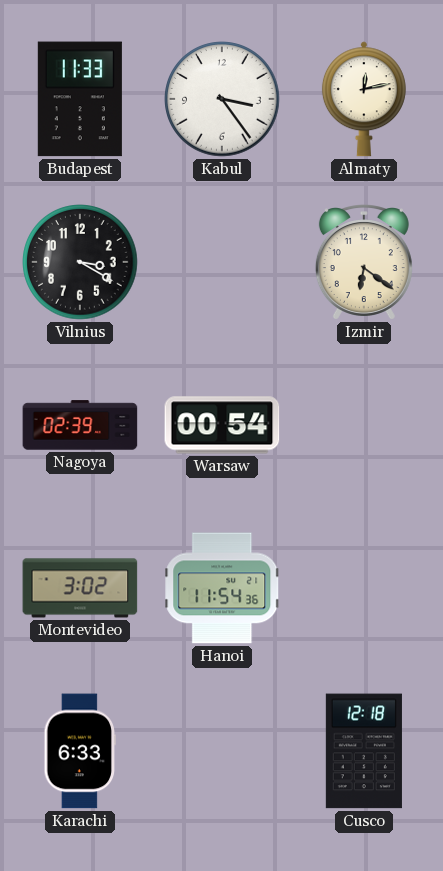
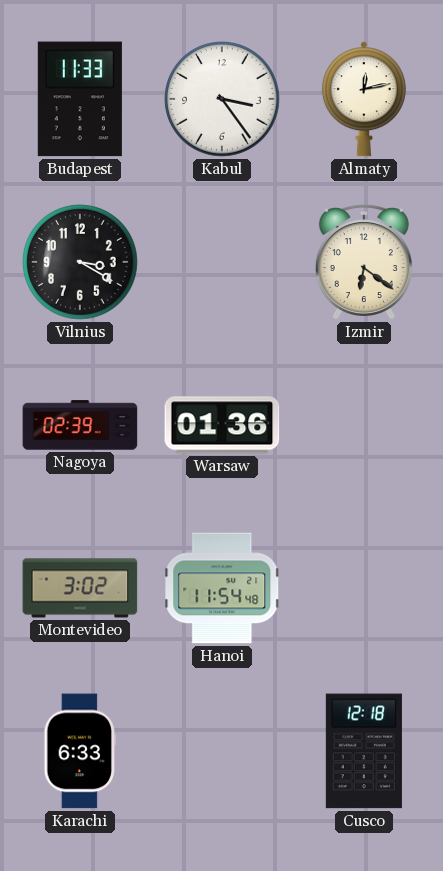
Warsaw: 00:54 -> 01:36 (222, 425)
Hanoi: 11:54:36 -> 11:54:48 (222, 588)
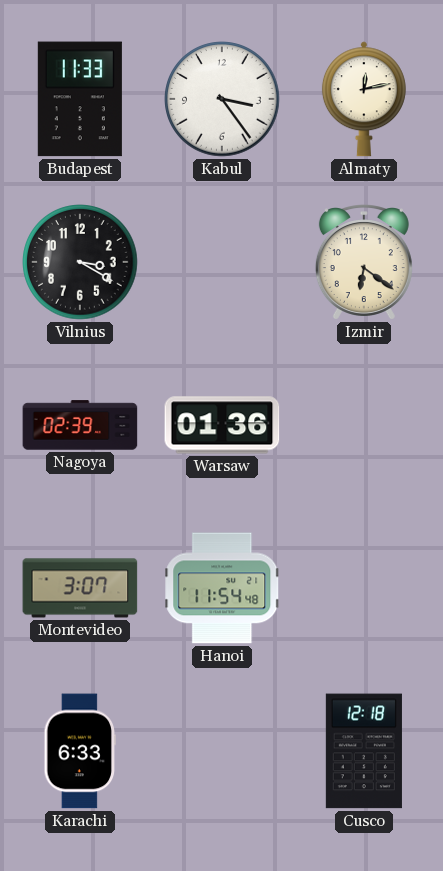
Montevideo: 3:02 -> 3:07 (80, 588)
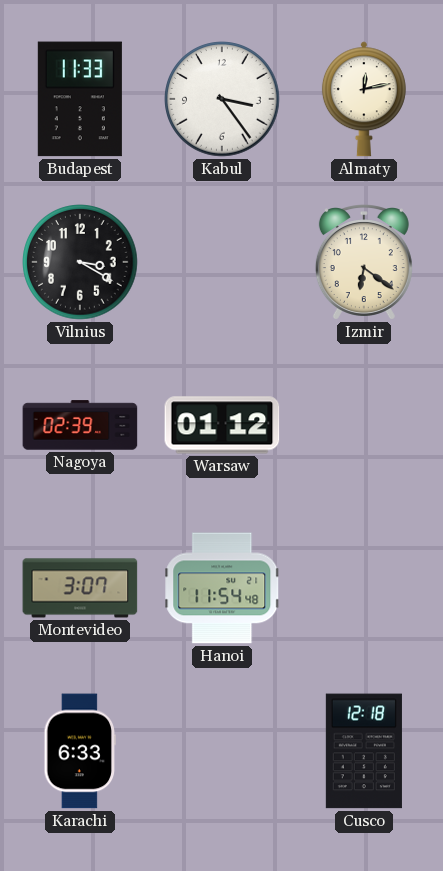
Warsaw: 01:36 -> 01:12 (222, 425)
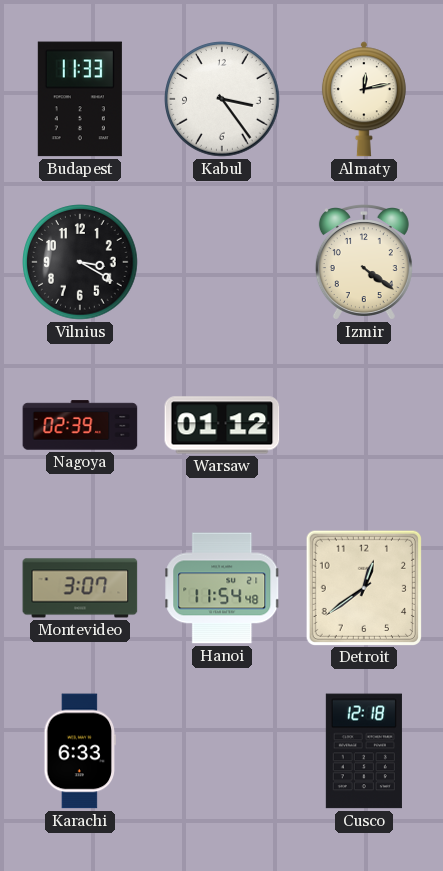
Izmir: 6:21 -> 4:21 (364, 262)
Detroit: none -> 12:39 (363, 587)
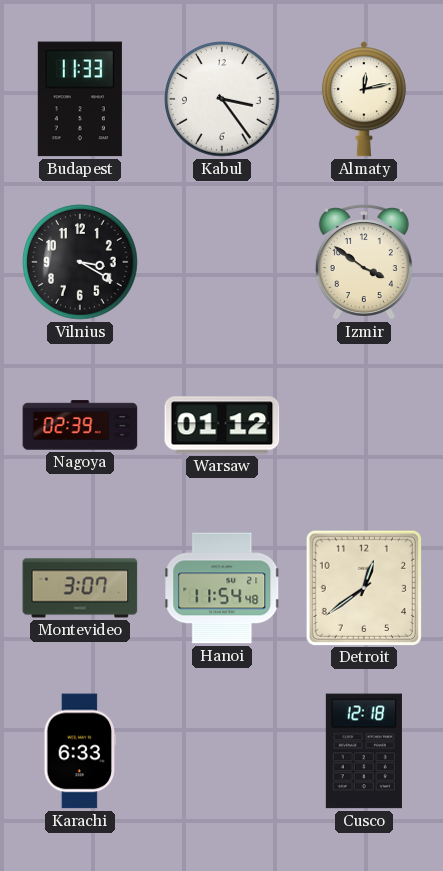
Izmir: 4:21 -> 3:51 (364, 262)
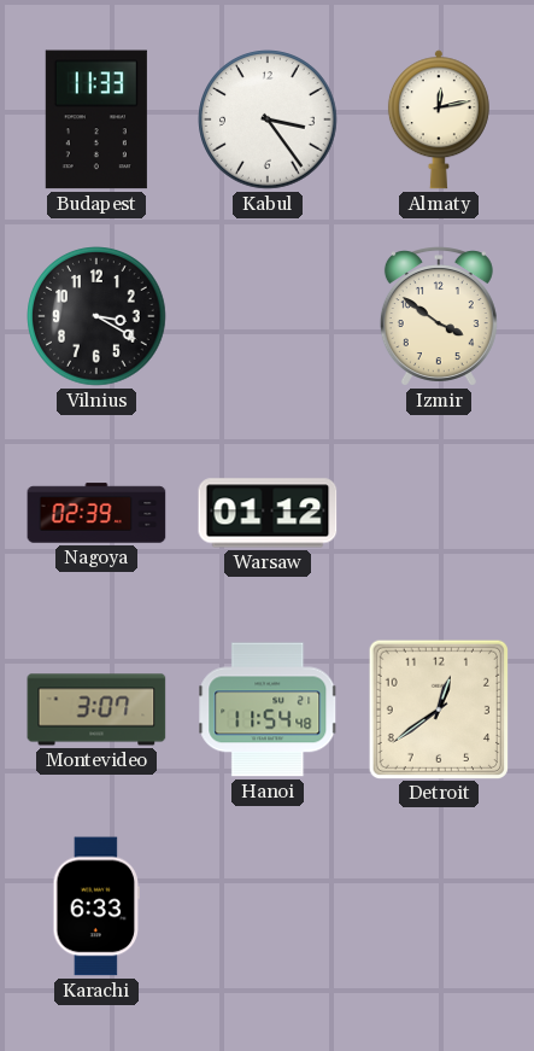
Cusco: 12:18 -> none (364, 751)
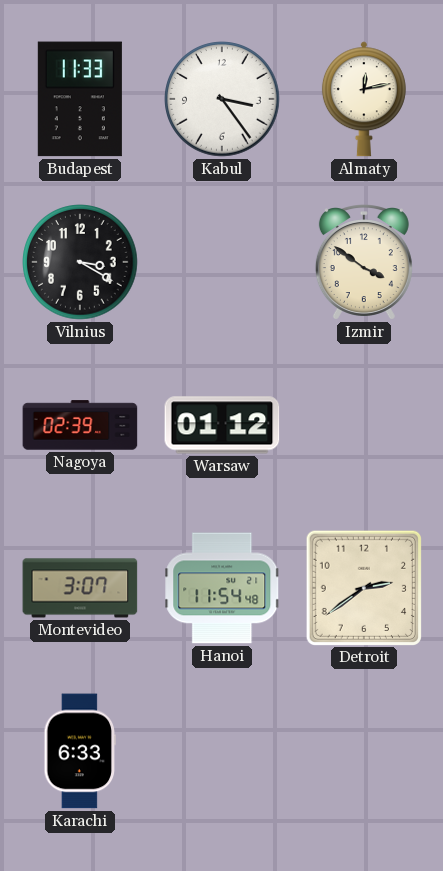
Detroit: 12:39 -> 2:39 (363, 587)
